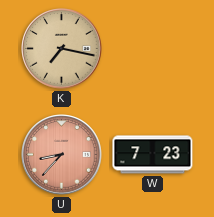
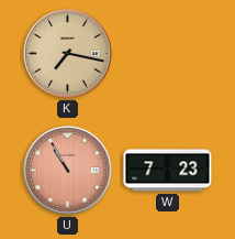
U: 8:37 -> 10:55 (68, 171)
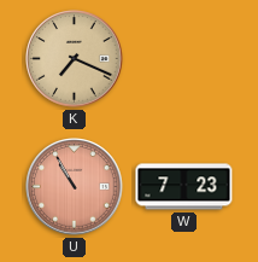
K: 7:17 -> 7:19 (75, 59)
